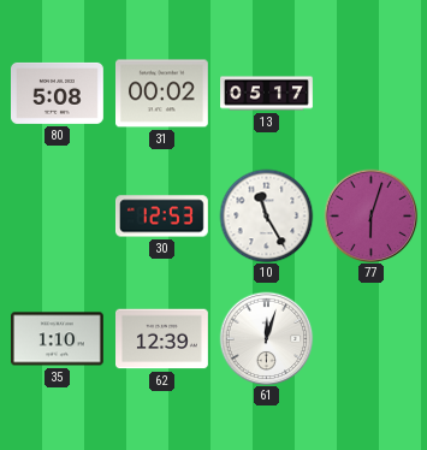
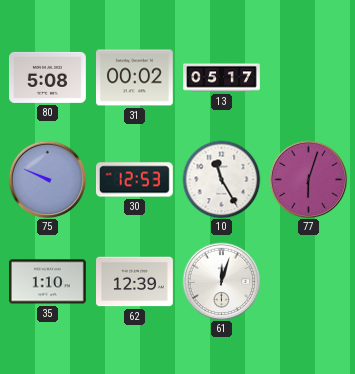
75: none -> 9:49 (47, 179)
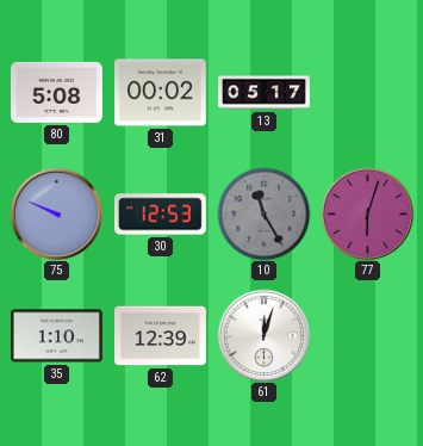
10 dial: white -> grey (263, 213)
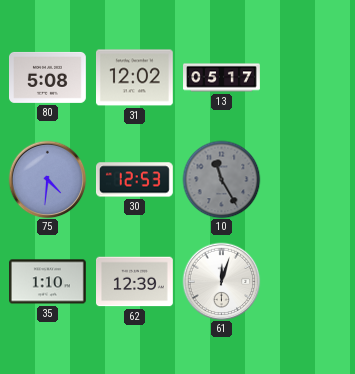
31: 00:02 -> 12:02 (135, 78)
75: 9:49 -> 4:31 (47, 179)
77: 6:03 -> none (367, 213)
